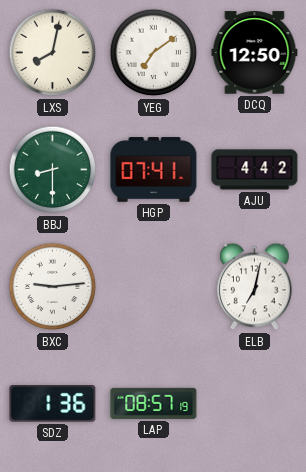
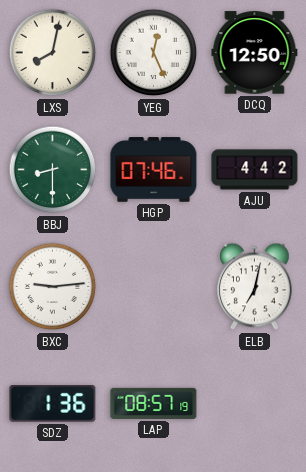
YEG: 7:09 -> 12:26 (154, 53)
HGP: 07:41 -> 07:46 (154, 170)
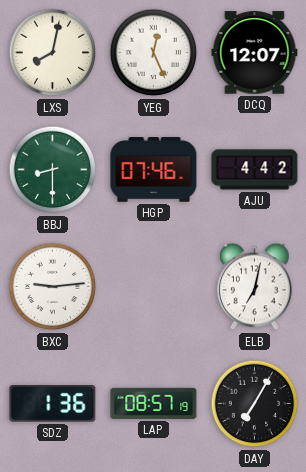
DCQ: 12:50 -> 12:07 (255, 53)
DAY: none -> 7:05 (255, 404)
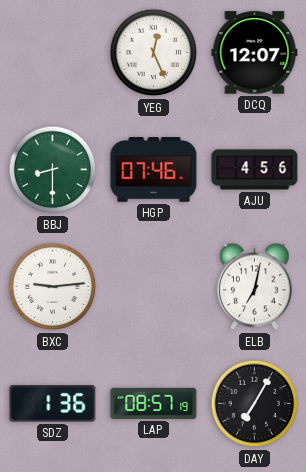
LXS: 8:02 -> none (53, 53)
AJU: 4:42 -> 4:56 (255, 170)
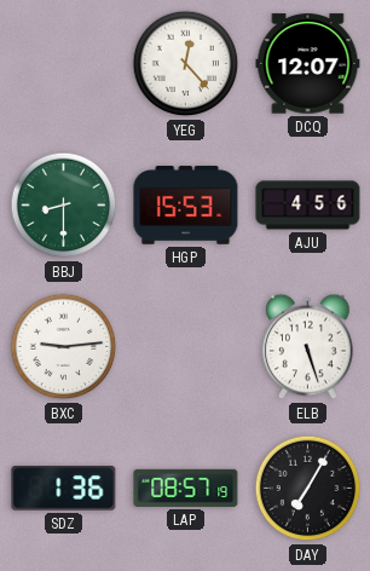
YEG: 12:26 -> 12:23 (186, 64)
HGP: 07:46 -> 15:53 (186, 206)
ELB: 7:02 -> 5:27 (308, 347)
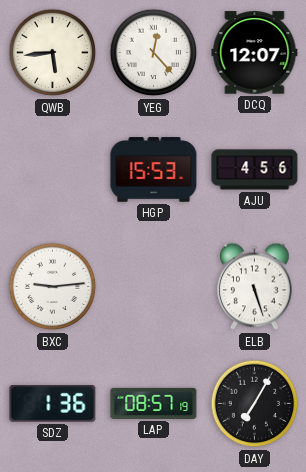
QWB: none -> 5:44 (53, 53)
BBJ: 8:30 -> none (64, 206)
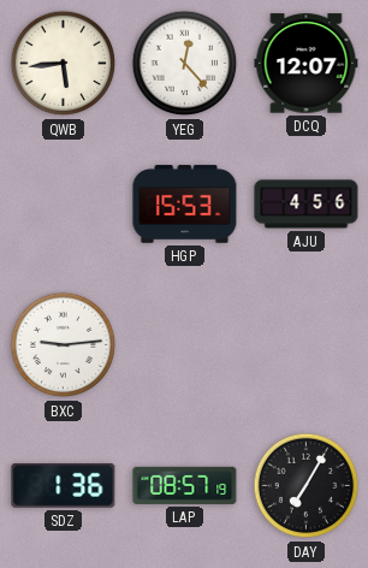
ELB: 5:27 -> none (255, 287)
